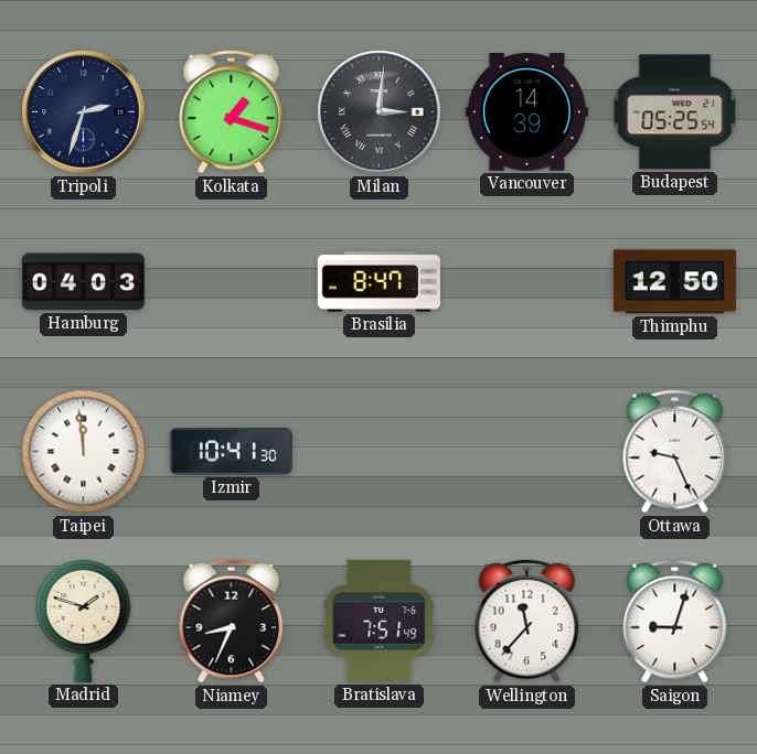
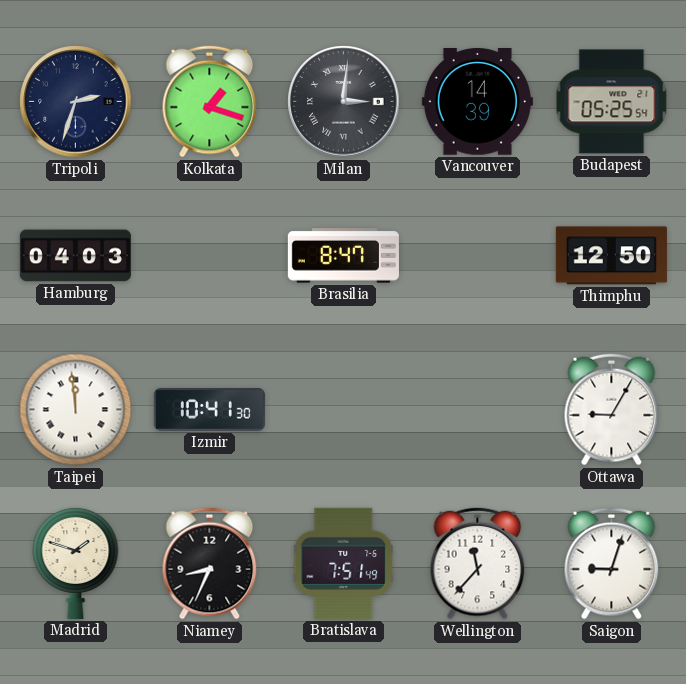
Ottawa: 9:26 -> 9:05 (612, 410)
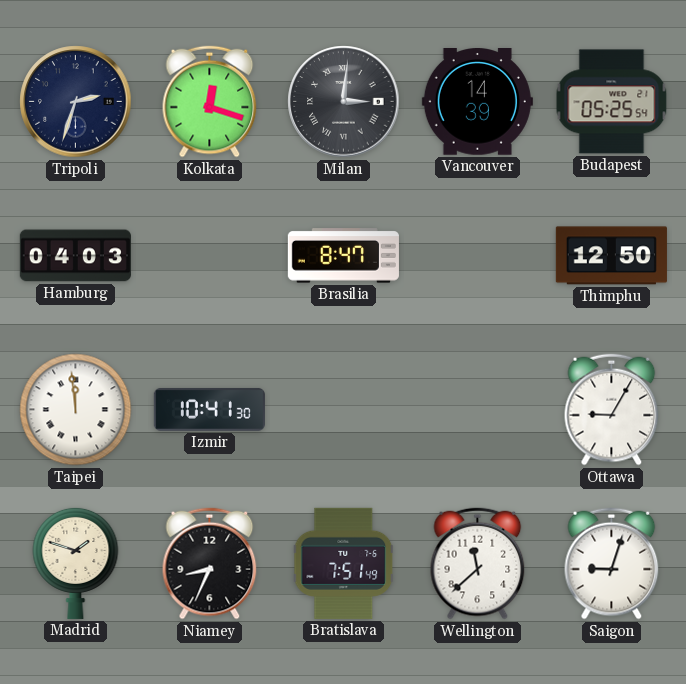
Kolkata: 1:18 -> 12:18 (210, 102)
Wellington: 11:37 -> 11:38 (478, 564)
